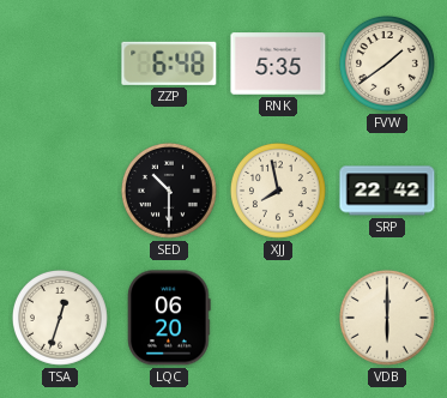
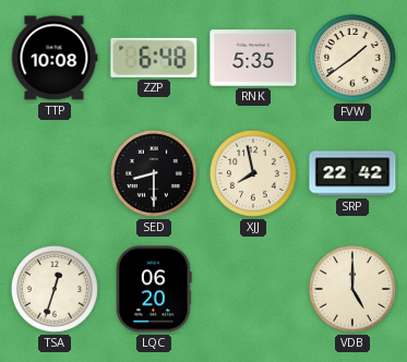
TTP: none -> 10:08 (55, 58)
SED: 10:30 -> 8:30 (154, 173)
VDB: 6:00 -> 5:00 (352, 289)
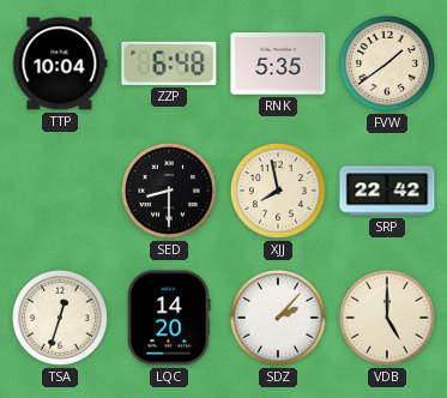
TTP: 10:08 -> 10:04 (60, 64)
LQC: 06:20 -> 14:20 (169, 318)
SDZ: none -> 2:07 (278, 318)
